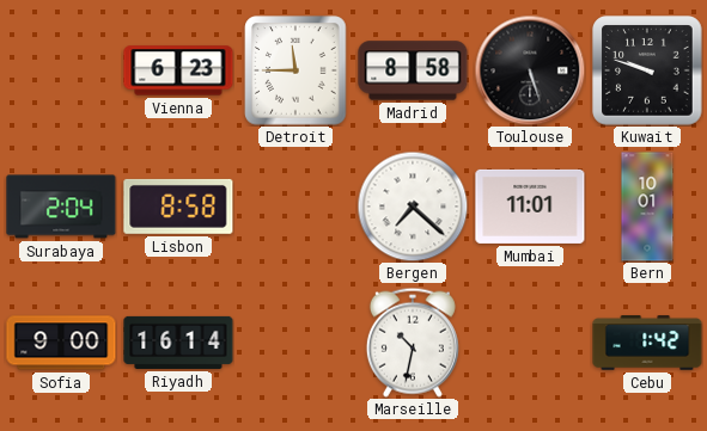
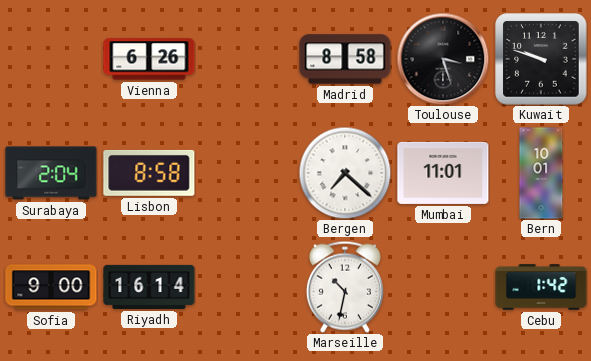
Vienna: 6:23 -> 6:26 (149, 59)
Detroit: 11:45 -> none (295, 70)
Toulouse: 5:27 -> 3:27 (443, 59)
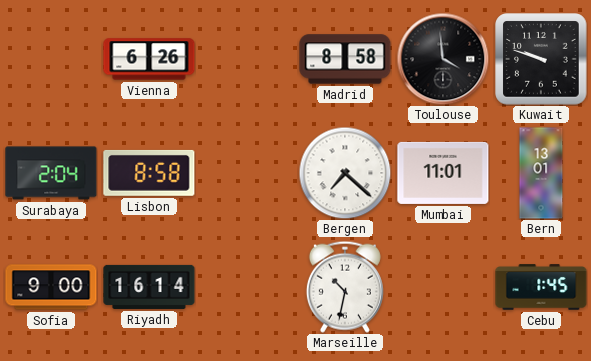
Toulouse: 3:27 -> 3:59 (443, 59)
Bern: 10:01 -> 13:01 (541, 173)
Cebu: 1:42 -> 1:45 (541, 287)
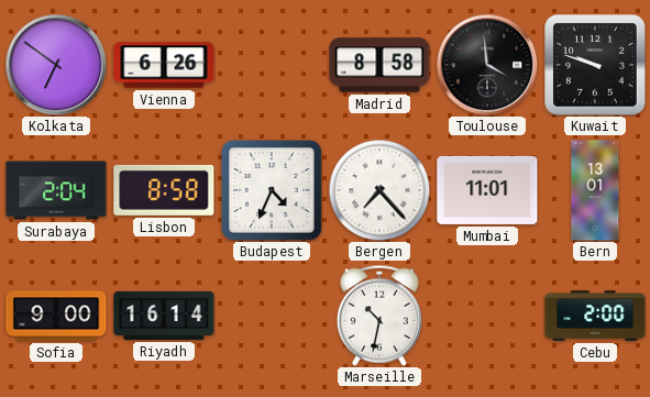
Kolkata: none -> 6:51 (56, 65)
Budapest: none -> 4:34 (272, 190)
Bergen: 7:22 -> 7:23 (379, 190)
Cebu: 1:45 -> 2:00 (595, 316)
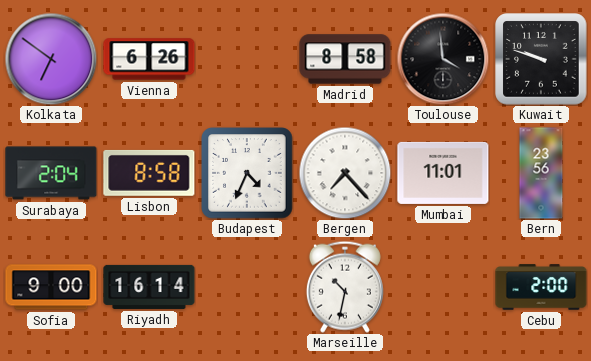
Bern: 13:01 -> 23:56 (541, 173)
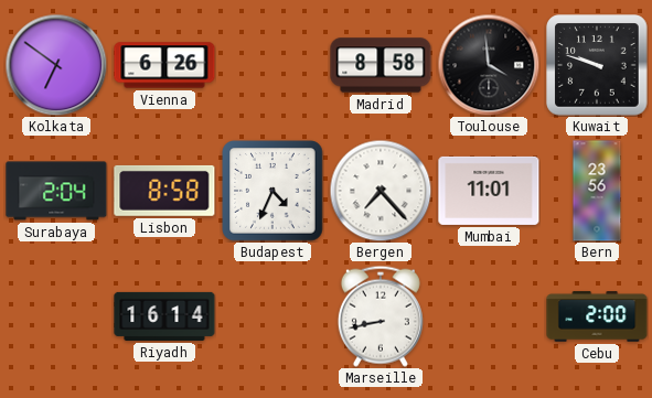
Sofia: 9:00 -> none (51, 287)
Marseille: 10:32 -> 8:43 (381, 316)
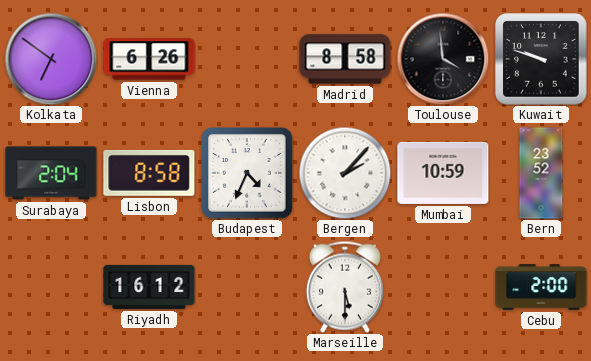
Bergen: 7:23 -> 2:07 (345, 173)
Mumbai: 11:01 -> 10:59 (443, 173)
Bern: 23:56 -> 23:52 (541, 173)
Riyadh: 16:14 -> 16:12 (149, 287)
Marseille: 8:43 -> 5:30 (345, 287)
